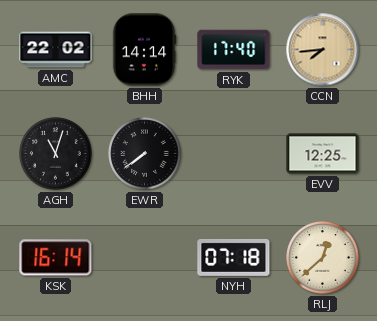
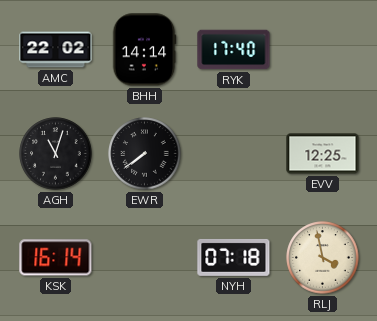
CCN: 7:44 -> none (323, 50)
RLJ: 12:38 -> 3:58 (323, 258)
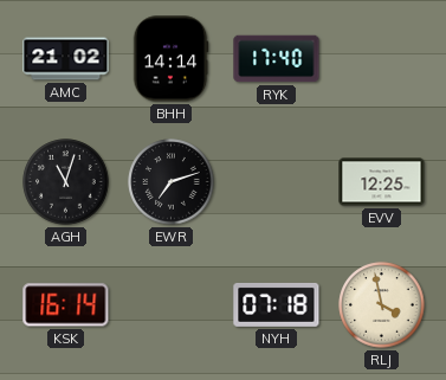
AMC: 22:02 -> 21:02 (66, 59)
EWR: 7:39 -> 7:12 (172, 182)
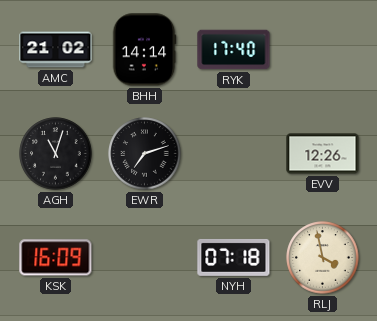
EVV: 12:25 -> 12:26 (323, 154)
KSK: 16:14 -> 16:09 (56, 258)
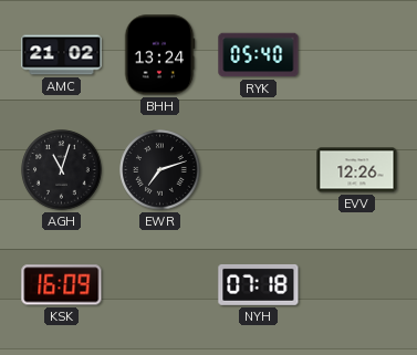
BHH: 14:14 -> 13:24 (159, 55)
RYK: 17:40 -> 05:40 (259, 55)
RLJ: 3:58 -> none (323, 258)
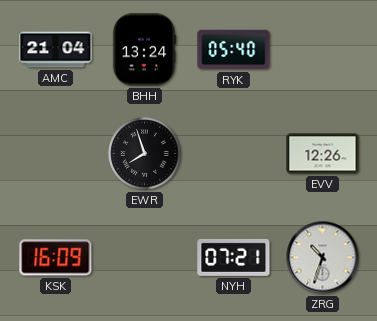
AMC: 21:02 -> 21:04 (56, 50)
AGH: 11:03 -> none (62, 170)
EWR: 7:12 -> 7:57 (145, 154)
NYH: 07:18 -> 07:21 (234, 257)
ZRG: none -> 10:33 (323, 258)
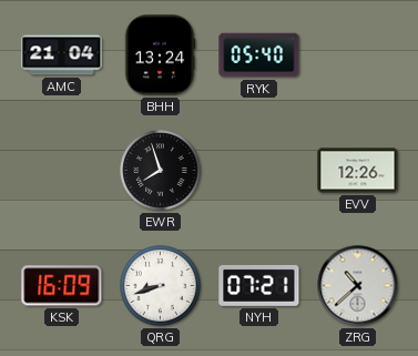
QRG: none -> 8:42 (161, 286)
ZRG: 10:33 -> 10:38 (358, 286)
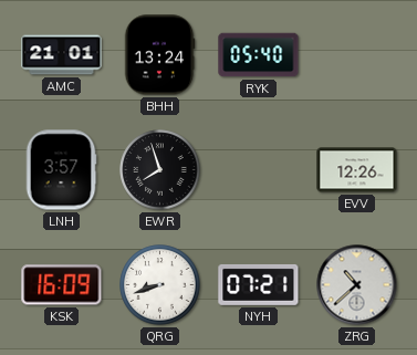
AMC: 21:04 -> 21:01 (62, 55)
LNH: none -> 3:57 (61, 170)
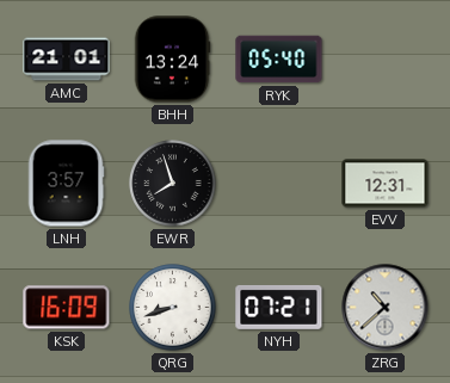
EVV: 12:26 -> 12:31 (386, 184)
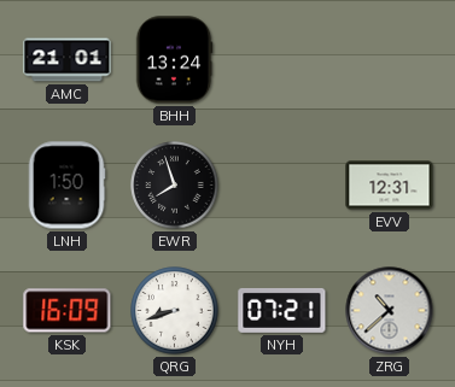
RYK: 05:40 -> none (279, 60)
LNH: 3:57 -> 1:50 (66, 186)
